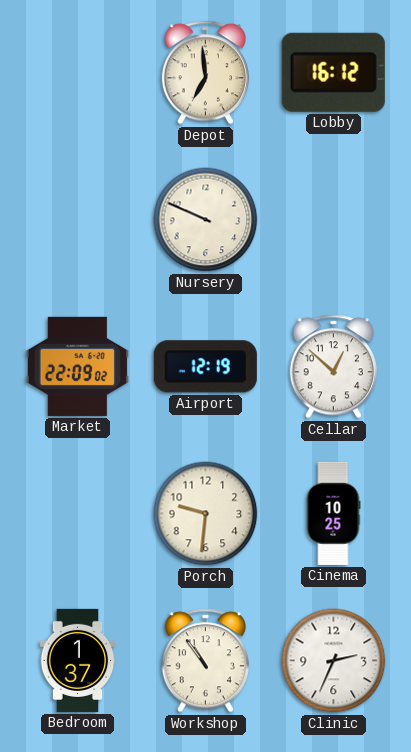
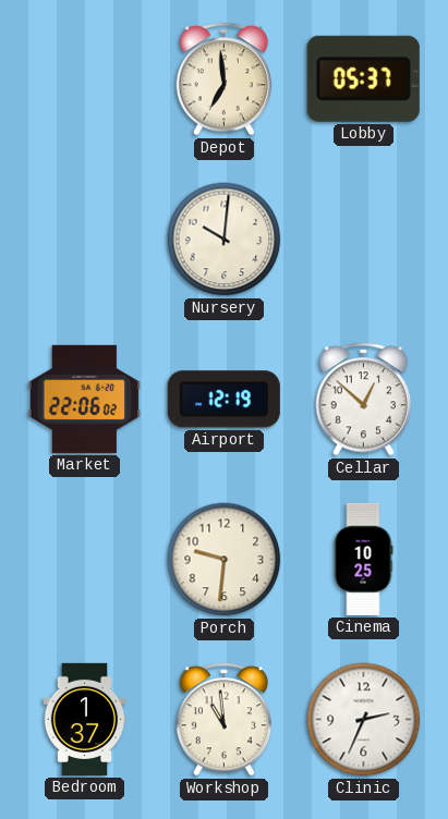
Lobby: 16:12 -> 05:37 (363, 78)
Nursery: 9:49 -> 10:01 (225, 240)
Market: 22:09 -> 22:06 (84, 399)
Workshop: 10:54 -> 10:59 (223, 720)
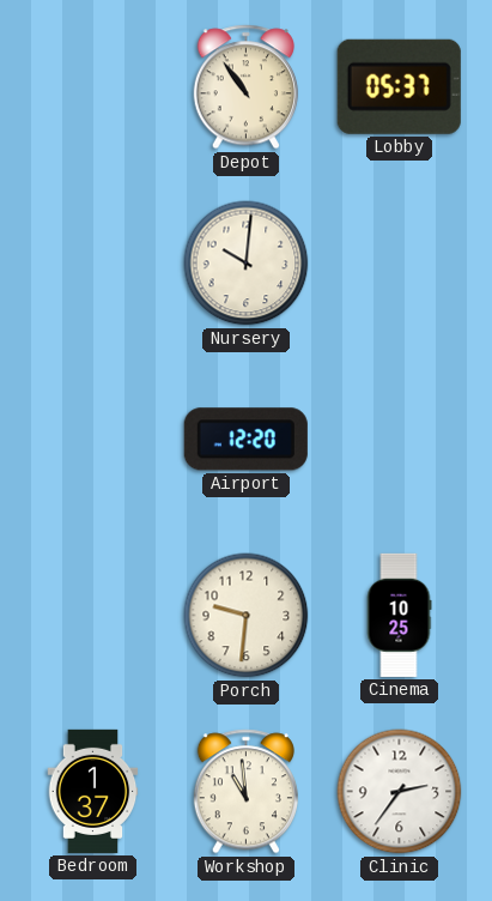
Depot: 6:59 -> 10:54 (245, 87)
Market: 22:06 -> none (84, 399)
Airport: 12:19 -> 12:20 (245, 440)
Cellar: 12:52 -> none (363, 400)
Clinic: 2:34 -> 2:36 (400, 792)
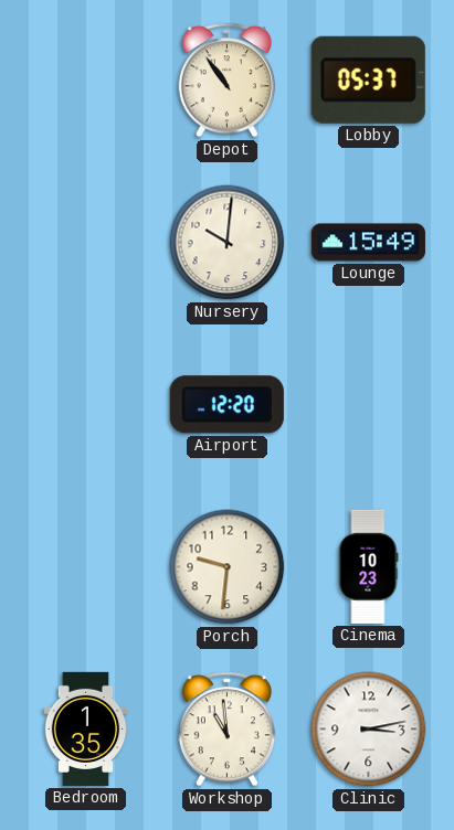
Lounge: none -> 15:49 (368, 243)
Cinema: 10:25 -> 10:23 (368, 566)
Bedroom: 1:37 -> 1:35 (86, 728)
Clinic: 2:36 -> 3:13 (369, 730)
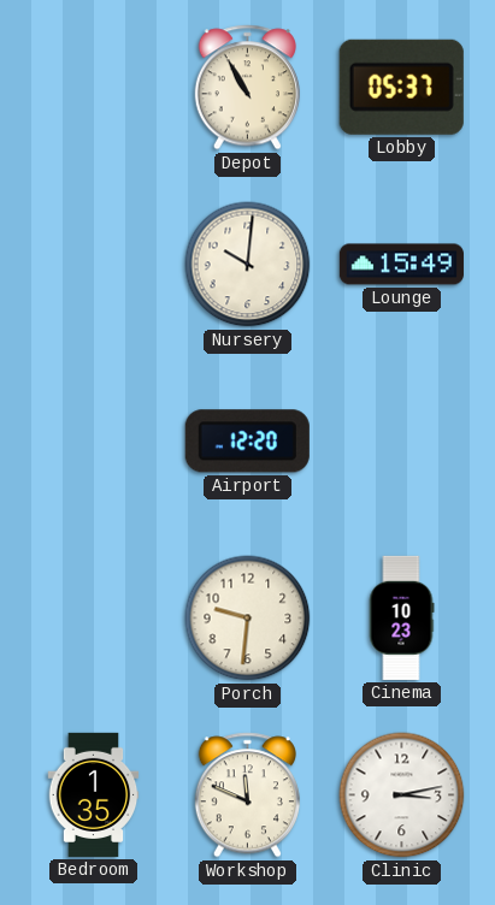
Depot: 10:54 -> 10:55 (247, 88)
Workshop: 10:59 -> 11:49 (247, 795)
